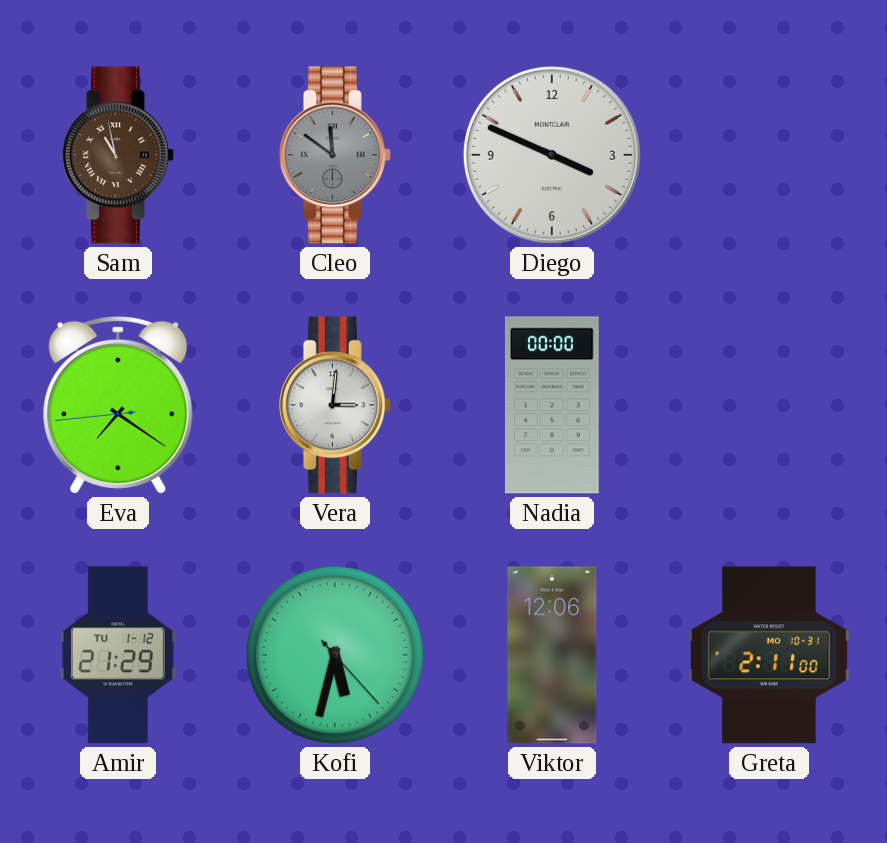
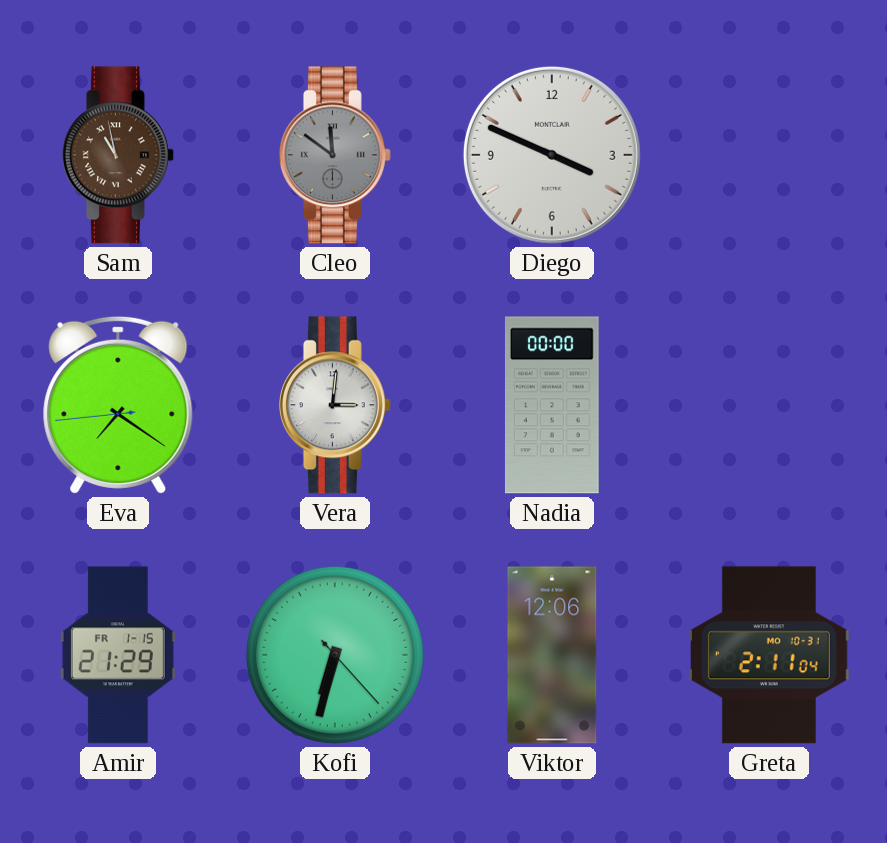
Amir date: TU 1-12 -> FR 1-15 (118, 655)
Kofi: 5:32 -> 6:32 (335, 655)
Greta: 2:11:00 -> 2:11:04 (769, 655)
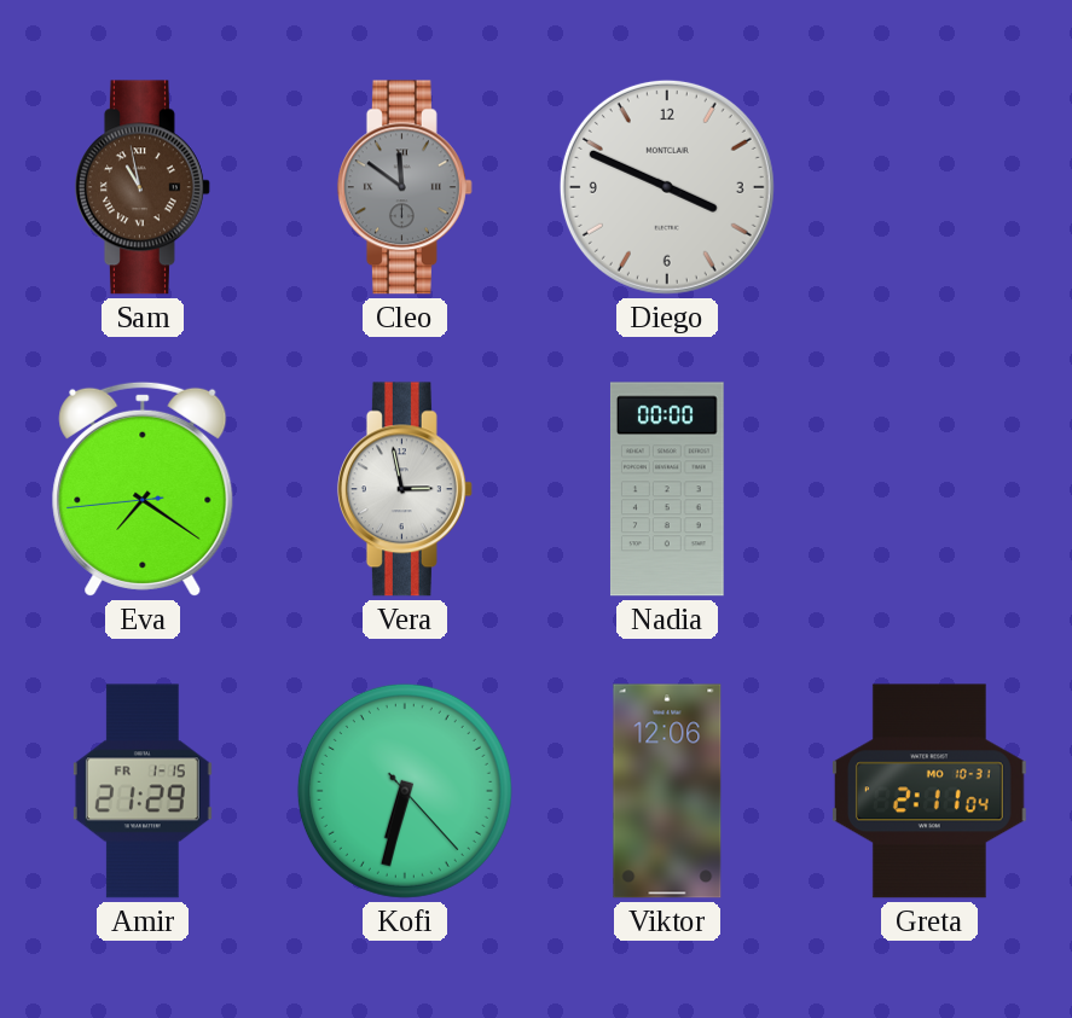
Vera: 3:01 -> 2:58 (405, 489)
